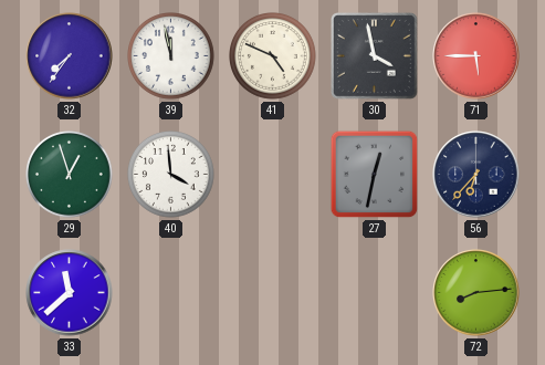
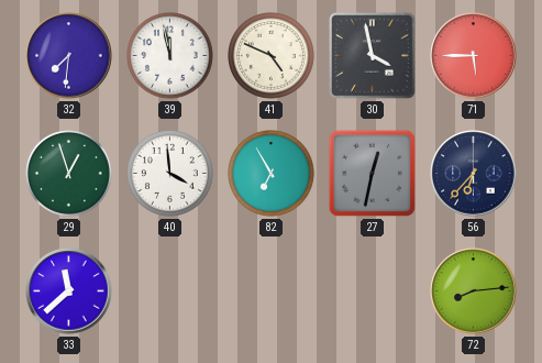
32: 7:36 -> 7:31 (69, 56)
82: none -> 6:55 (272, 174)
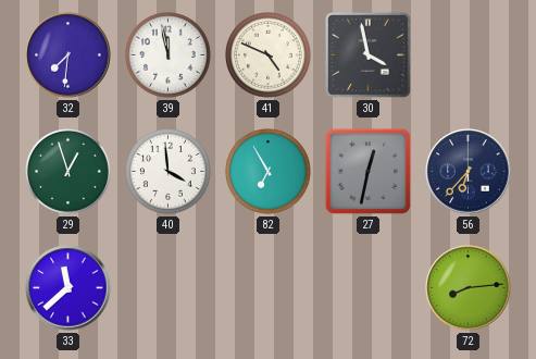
71: 5:45 -> none (474, 56)
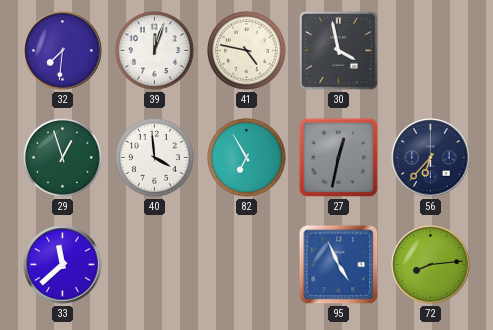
39: 11:58 -> 12:03 (155, 51)
41: 4:49 -> 4:47 (247, 51)
95: none -> 4:56 (339, 265)
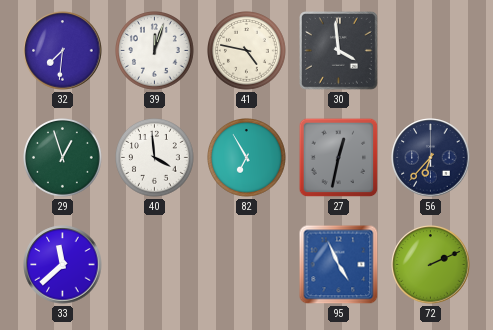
30: 3:58 -> 3:59 (339, 51)
72: 8:14 -> 2:11 (431, 265)
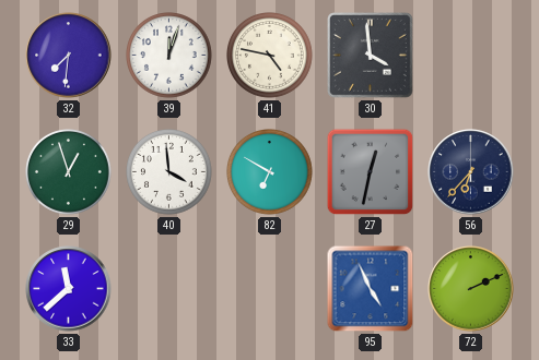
82: 6:55 -> 6:50 (270, 172)
